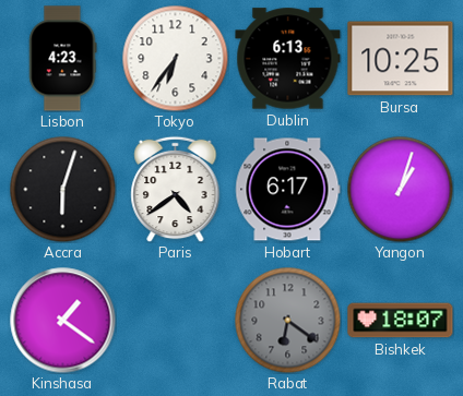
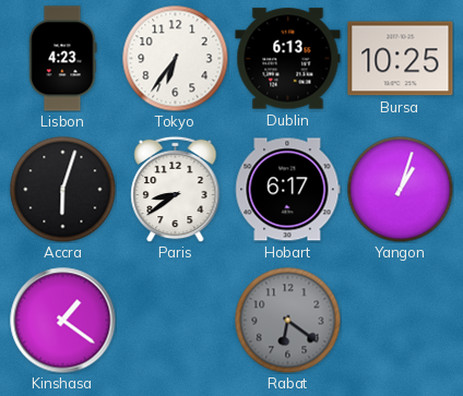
Paris: 4:39 -> 8:39 (176, 189)
Bishkek: 18:07 -> none (401, 321)
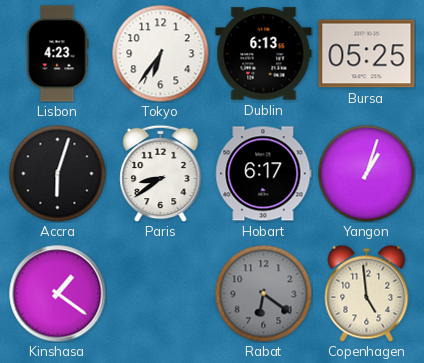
Bursa: 10:25 -> 05:25 (367, 54)
Copenhagen: none -> 4:59 (367, 293)
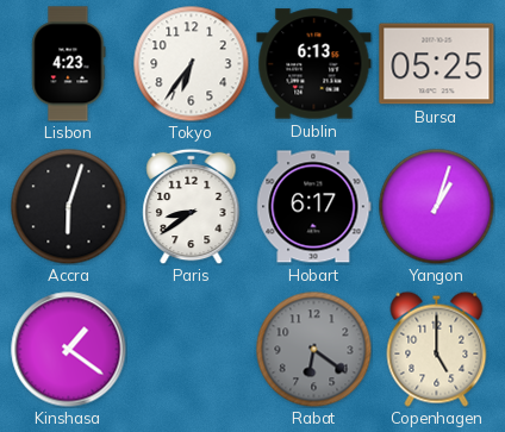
Copenhagen: 4:59 -> 5:00 (437, 349)
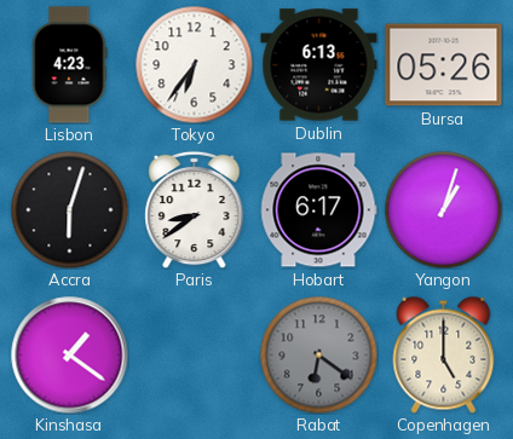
Bursa: 05:25 -> 05:26 (444, 65)
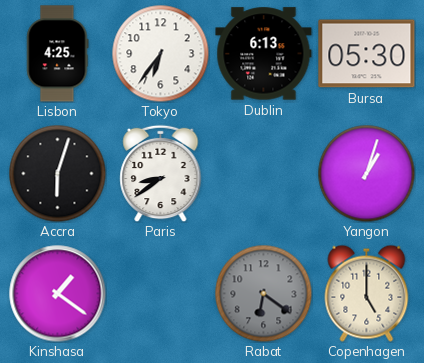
Lisbon: 4:23 -> 4:25 (58, 54)
Bursa: 05:26 -> 05:30 (367, 54)
Hobart: 6:17 -> none (318, 210)
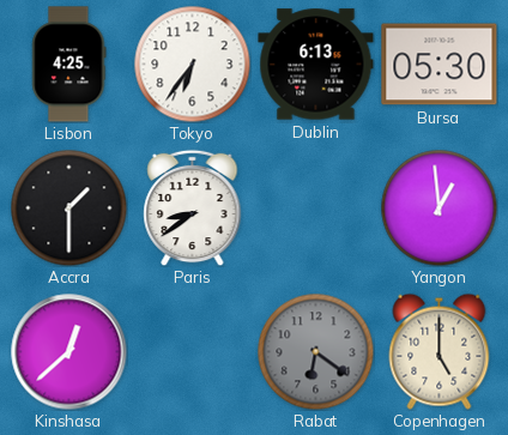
Accra: 6:03 -> 1:30 (68, 207)
Yangon: 1:03 -> 12:59 (439, 207)
Kinshasa: 1:21 -> 12:38 (69, 352)
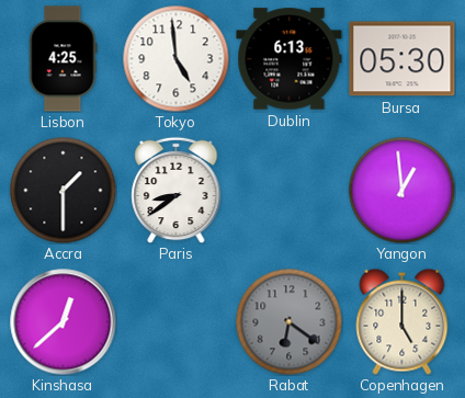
Tokyo: 6:36 -> 4:59 (175, 58)
